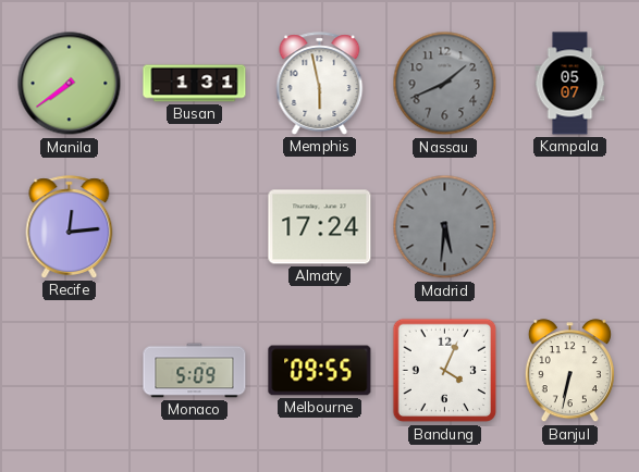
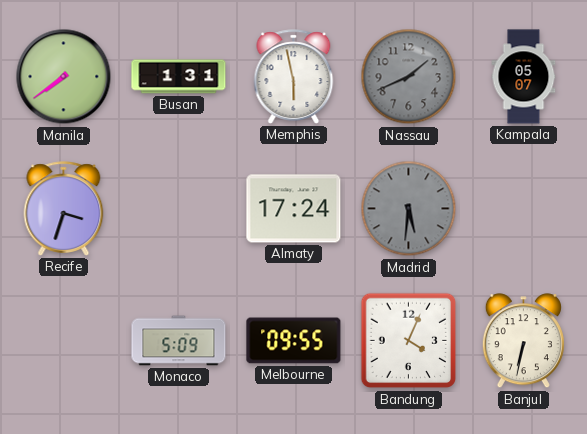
Recife: 12:14 -> 3:33 (64, 209)
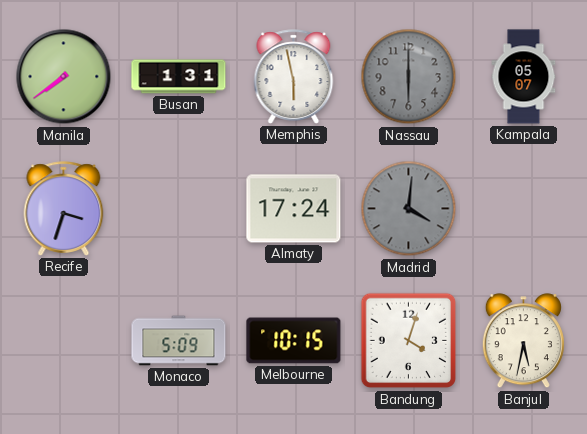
Nassau: 1:41 -> 6:00 (409, 77)
Madrid: 5:31 -> 4:01 (409, 209)
Melbourne: 09:55 -> 10:15 (294, 341)
Bandung: 4:04 -> 4:03 (409, 341)
Banjul: 6:32 -> 5:32 (523, 341)
